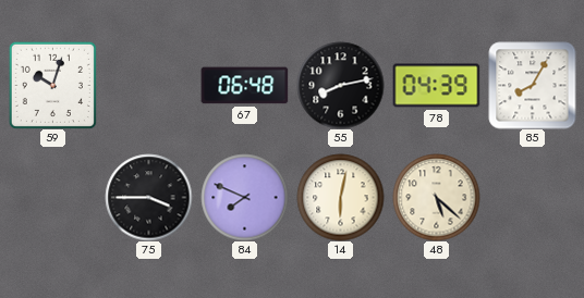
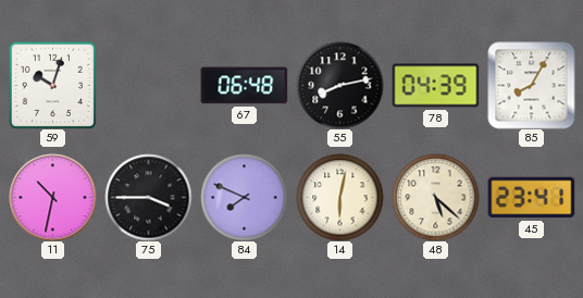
11: none -> 10:32 (52, 197)
45: none -> 23:41 (531, 198)
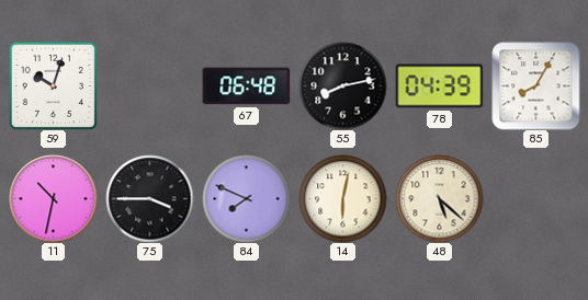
45: 23:41 -> none (531, 198)
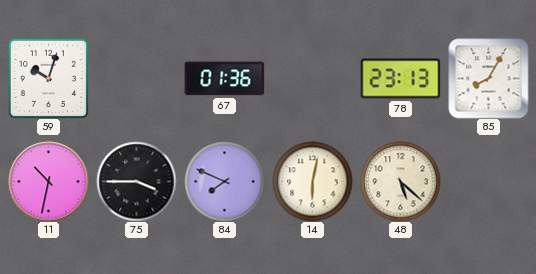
67: 06:48 -> 01:36 (224, 79)
55: 8:13 -> none (342, 85)
78: 04:39 -> 23:13 (400, 79)
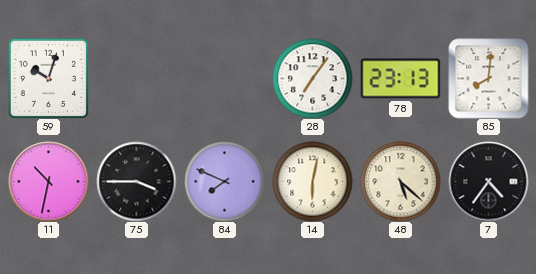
67: 01:36 -> none (224, 79)
28: none -> 7:06 (312, 78)
85: 8:05 -> 8:01 (488, 78)
7: none -> 4:36 (488, 181)
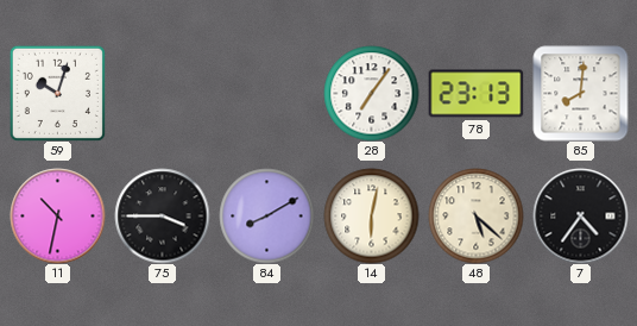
84: 7:49 -> 8:10 (266, 215)
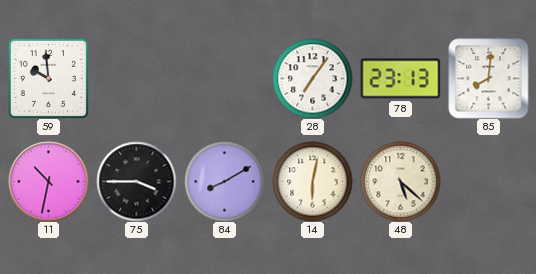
59: 10:03 -> 9:59 (48, 78)
7: 4:36 -> none (580, 215)
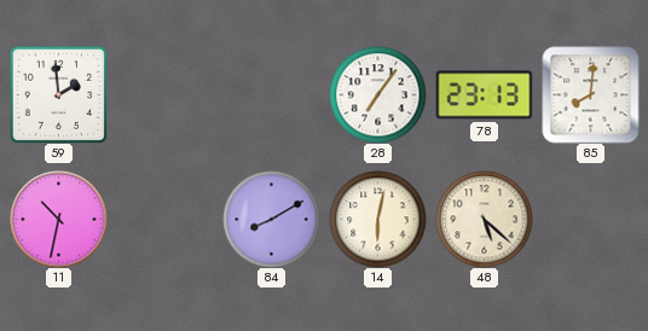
59: 9:59 -> 1:59 (58, 94)
75: 3:45 -> none (136, 181)
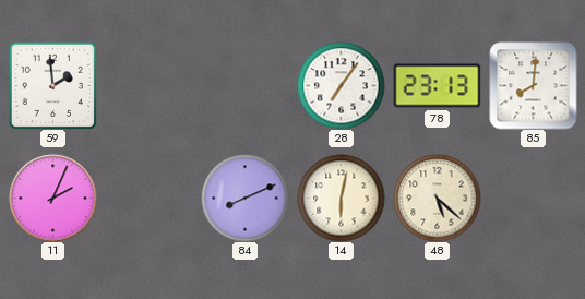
11: 10:32 -> 2:04 (52, 198)
84: 8:10 -> 8:11 (244, 198)
